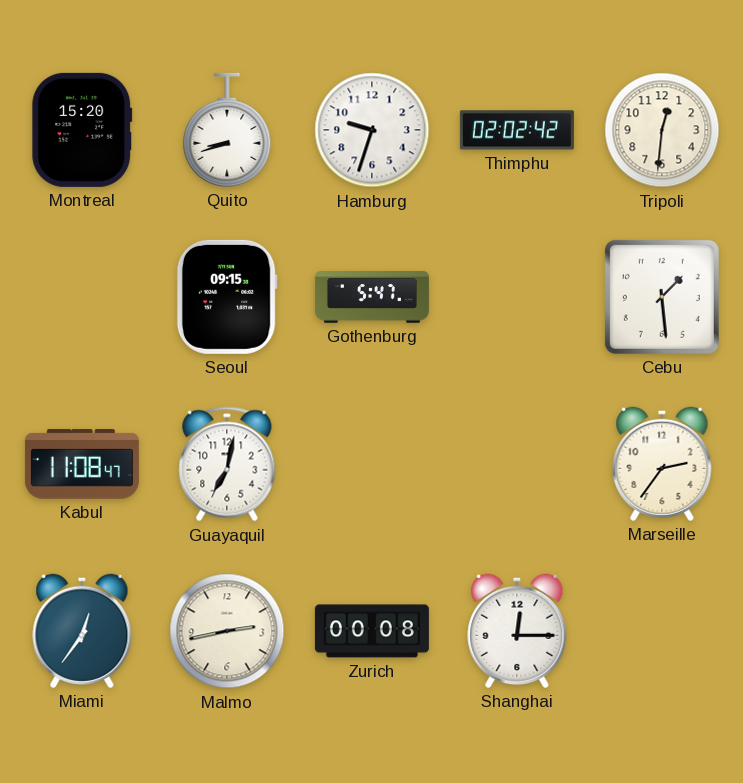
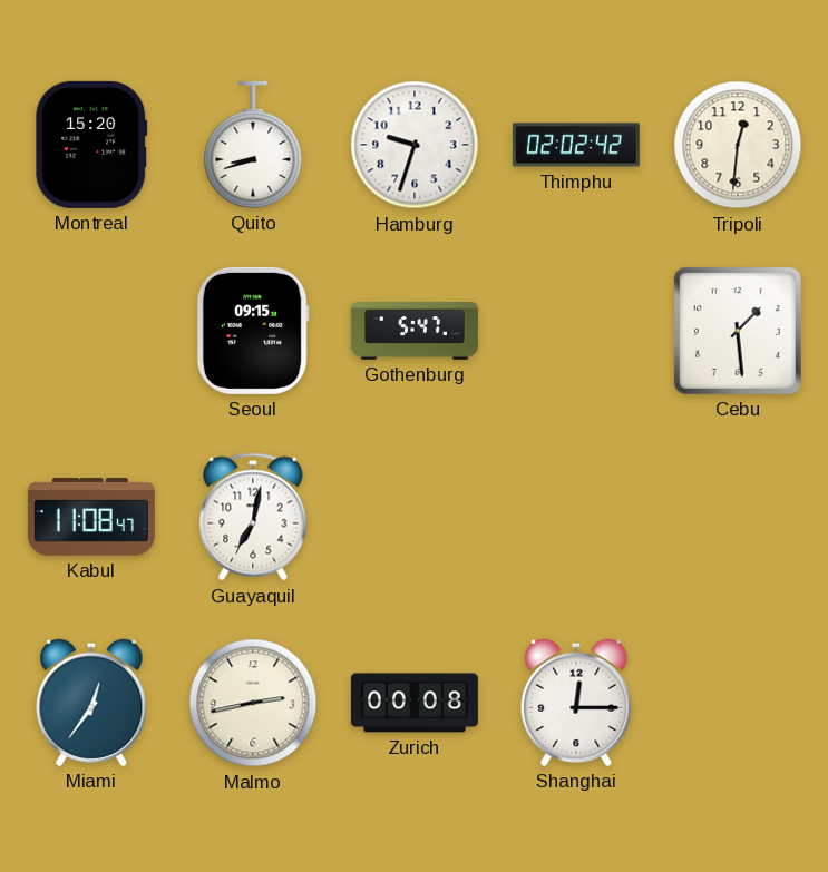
Marseille: 2:36 -> none (662, 464)
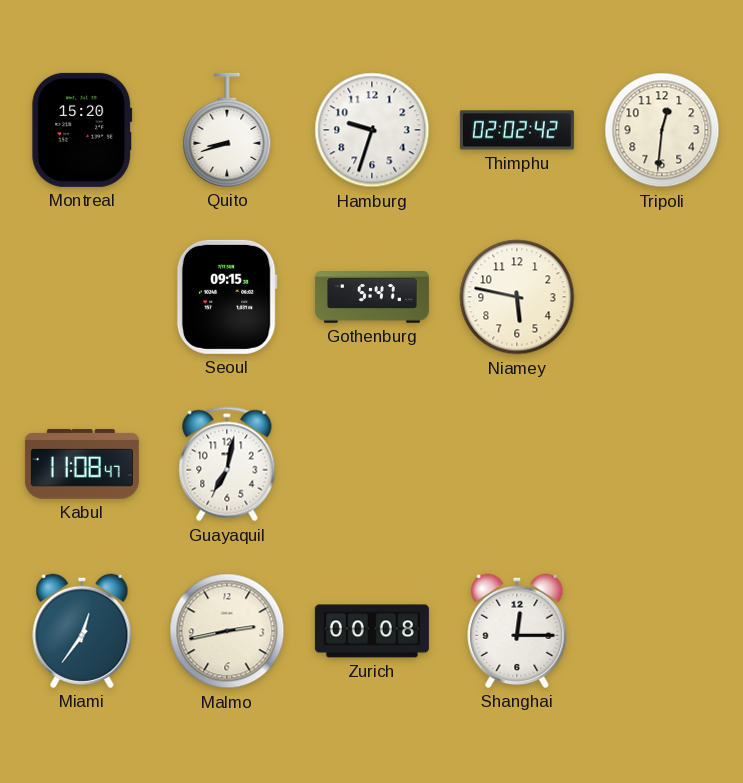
Niamey: none -> 5:47 (517, 297)
Cebu: 1:29 -> none (738, 331)
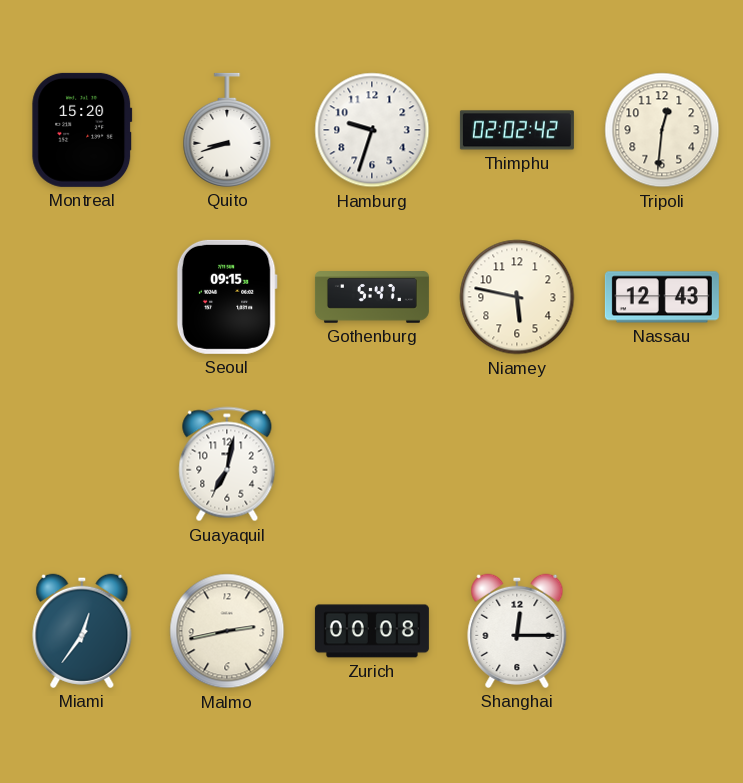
Nassau: none -> 12:43 (662, 297)
Kabul: 11:08 -> none (82, 464)
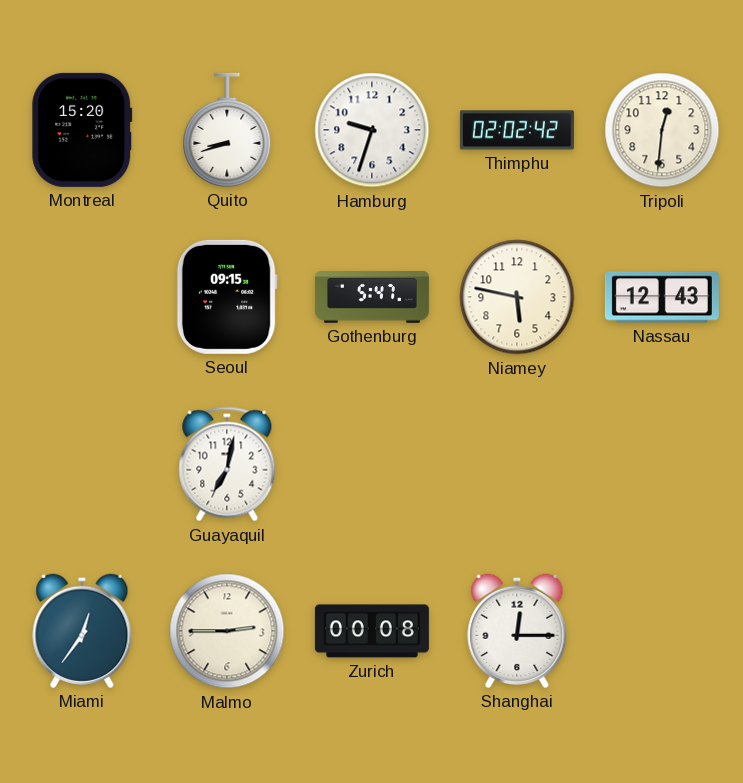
Malmo: 2:43 -> 2:45 (227, 631)
